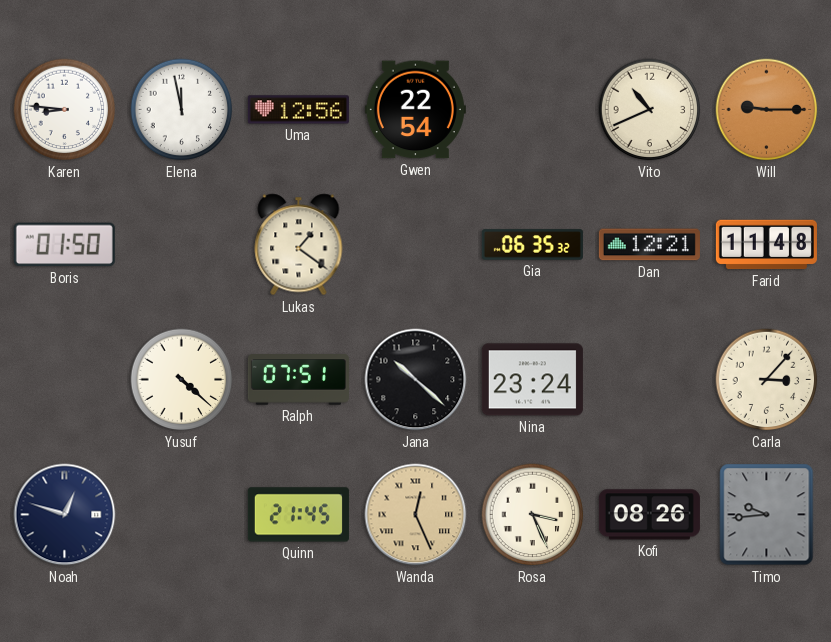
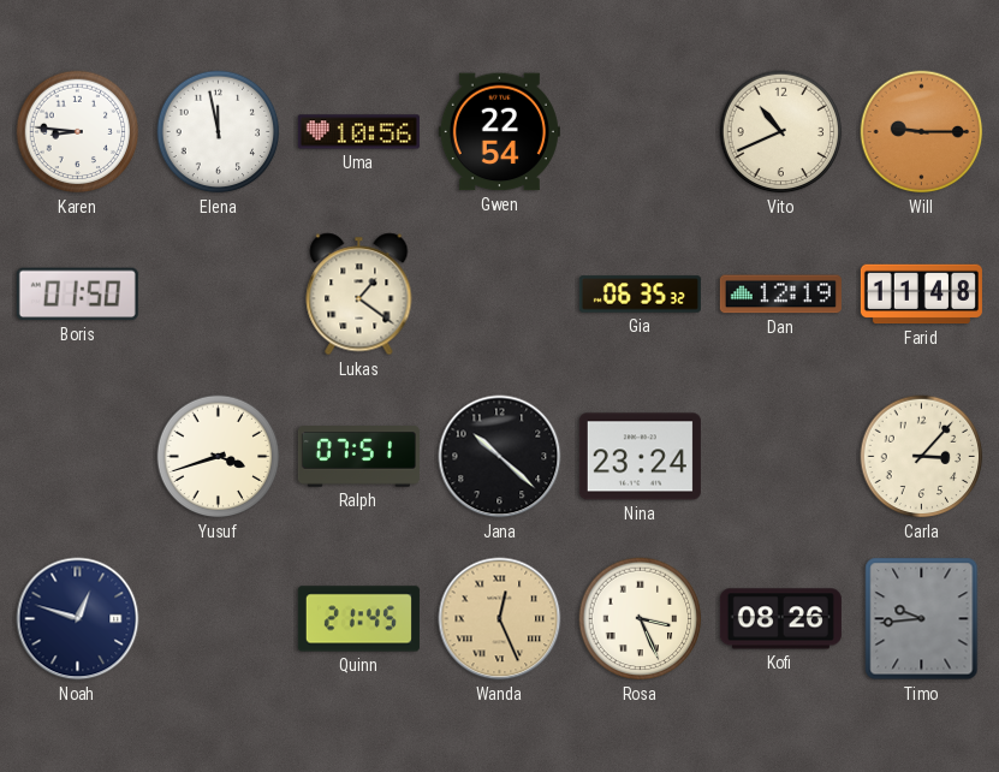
Uma: 12:56 -> 10:56 (358, 132)
Dan: 12:21 -> 12:19 (780, 295)
Yusuf: 4:22 -> 3:42 (219, 457)
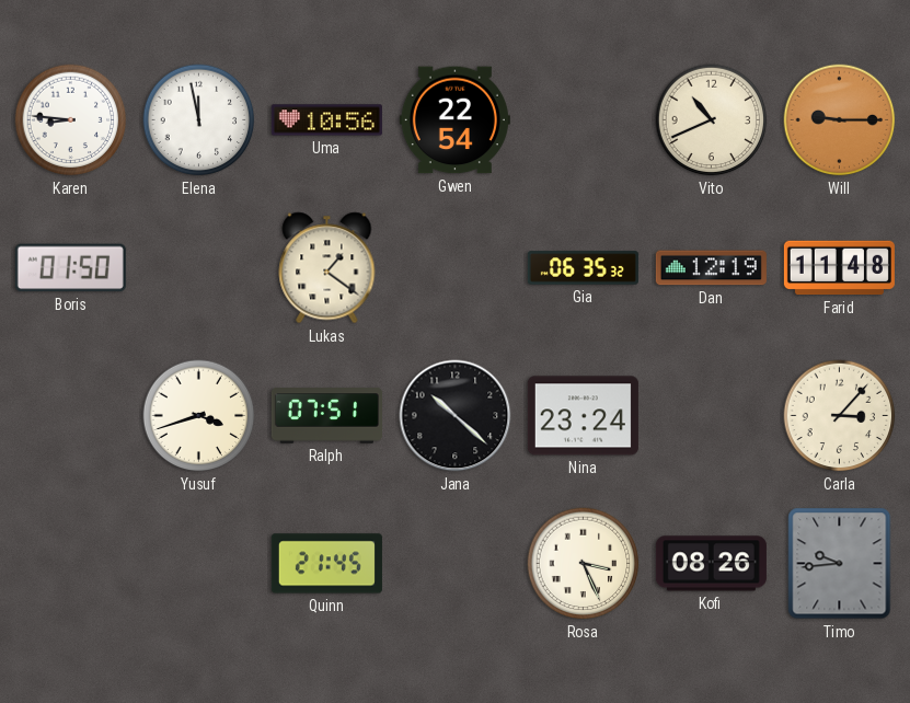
Noah: 12:48 -> none (78, 619)
Wanda: 12:26 -> none (500, 619)
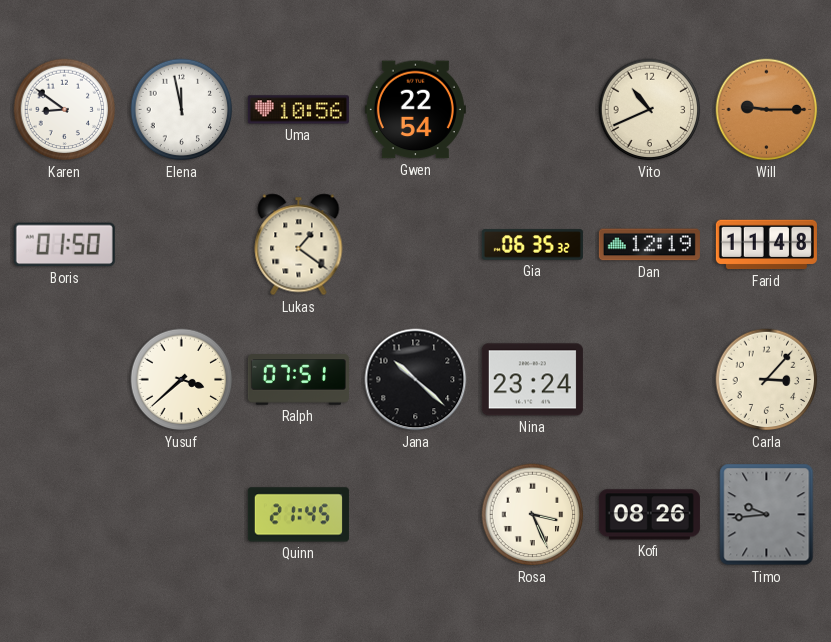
Karen: 8:46 -> 8:51 (65, 110)
Yusuf: 3:42 -> 3:38 (182, 380)
